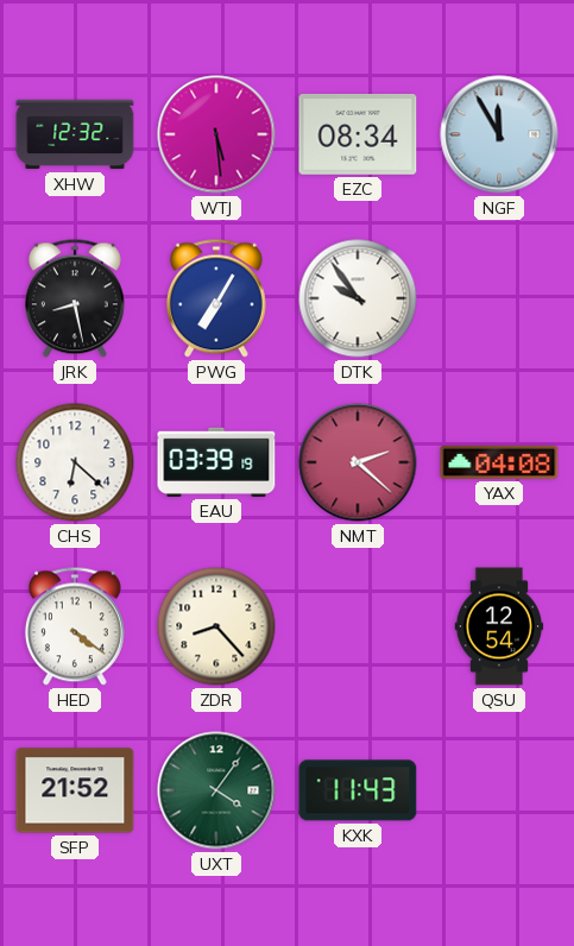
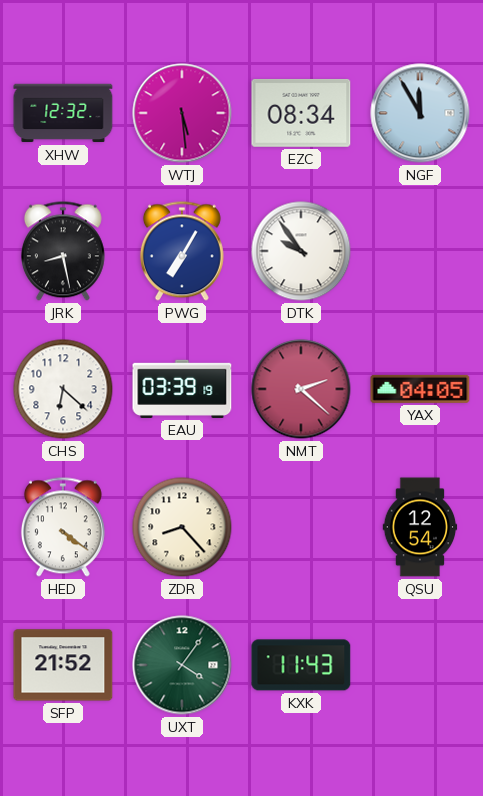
YAX: 04:08 -> 04:05 (420, 389)
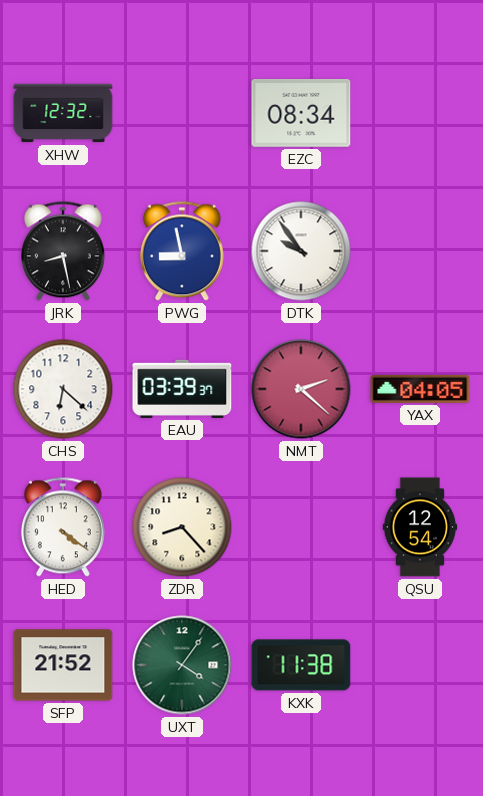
WTJ: 5:29 -> none (182, 113)
NGF: 11:55 -> none (420, 113)
PWG: 7:05 -> 8:58 (182, 251)
EAU: 03:39:19 -> 03:39:37 (182, 389)
KXK: 11:43 -> 11:38 (301, 665)
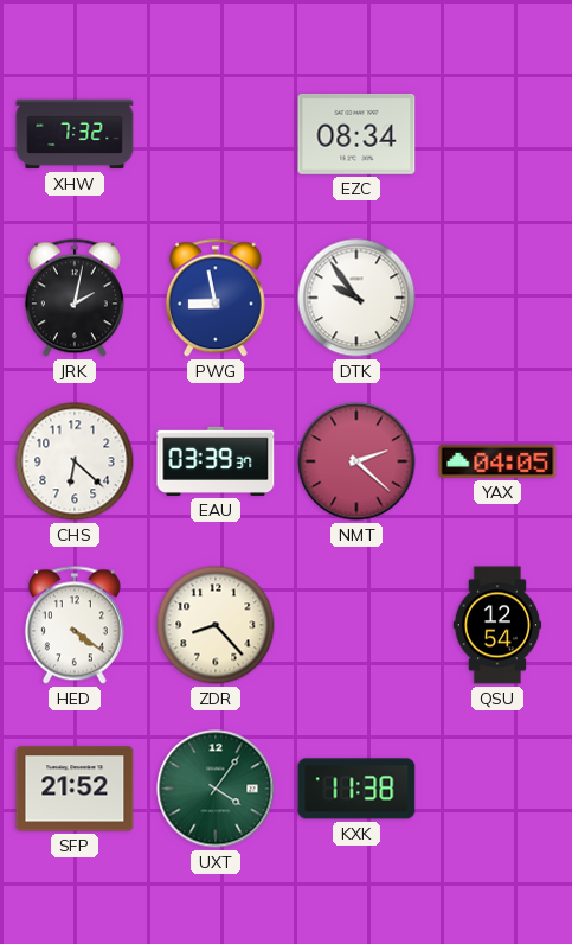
XHW: 12:32 -> 7:32 (75, 134)
JRK: 8:28 -> 2:02 (75, 298)
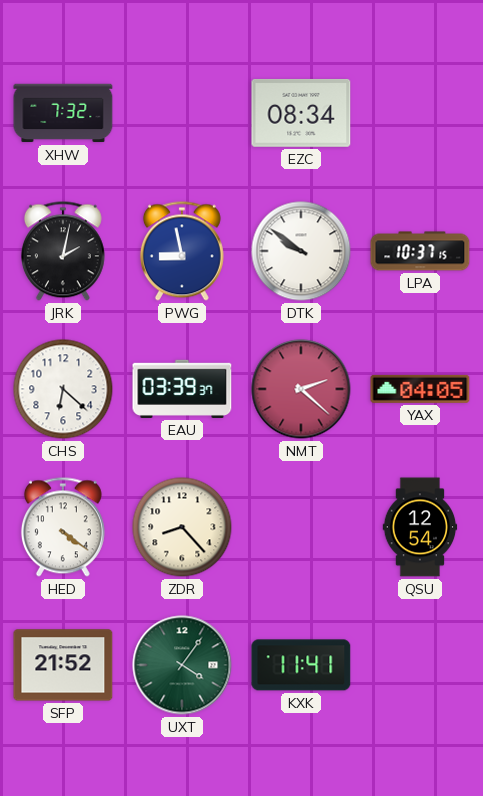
DTK: 9:54 -> 9:51 (301, 251)
LPA: none -> 10:37 (420, 251)
KXK: 11:38 -> 11:41 (301, 665)
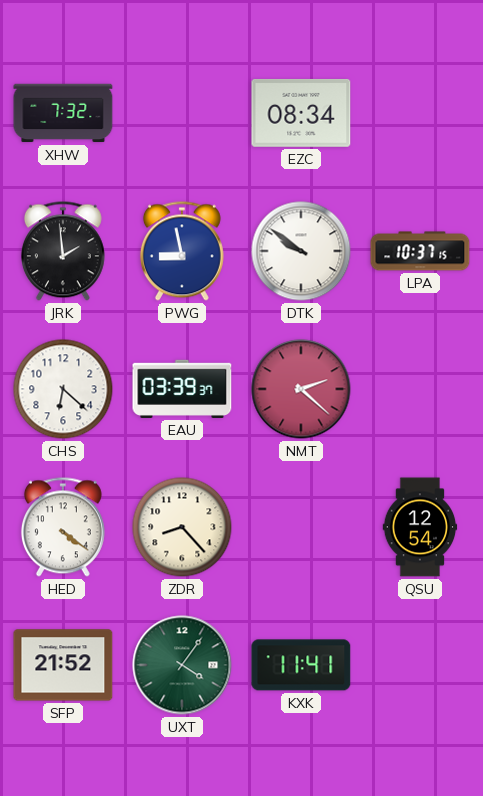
JRK: 2:02 -> 1:59 (63, 251)
YAX: 04:05 -> none (420, 389)
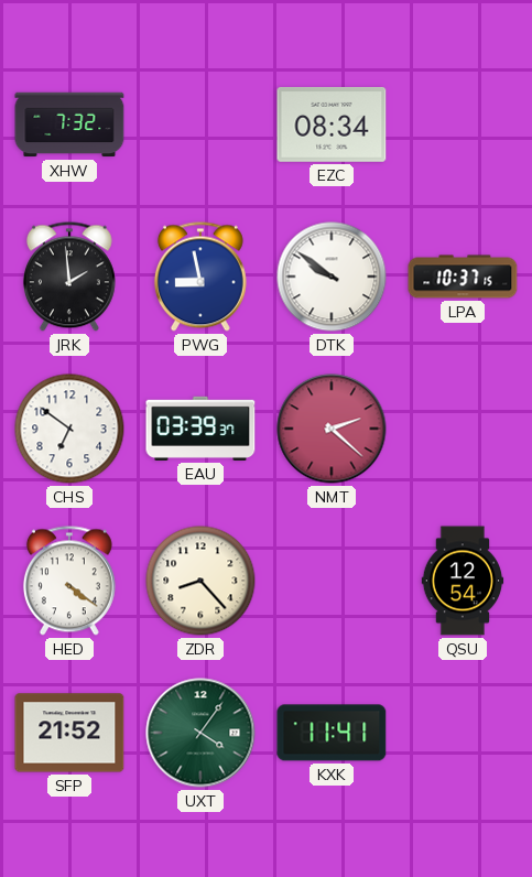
CHS: 6:22 -> 6:51 (69, 429)
